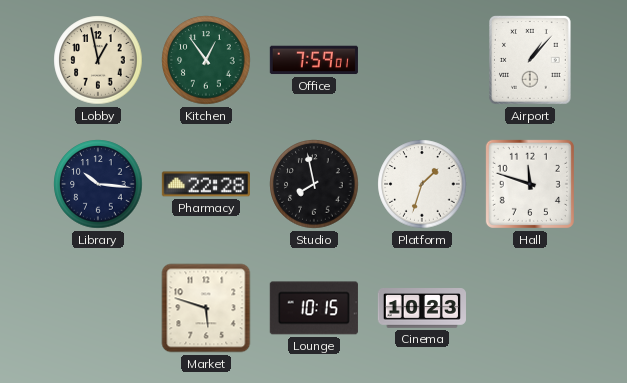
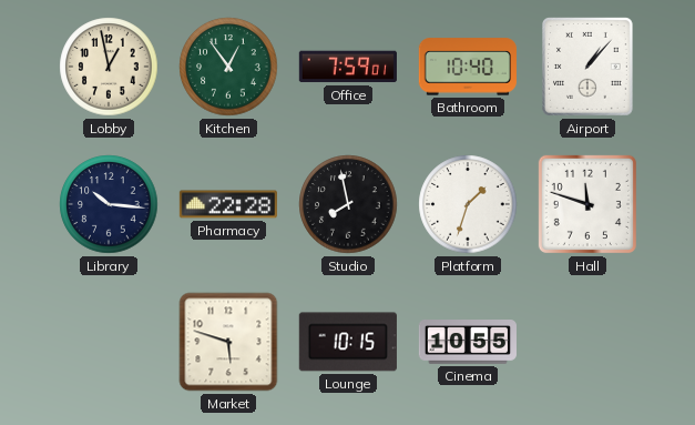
Bathroom: none -> 10:40 (468, 67)
Cinema: 10:23 -> 10:55 (467, 342)
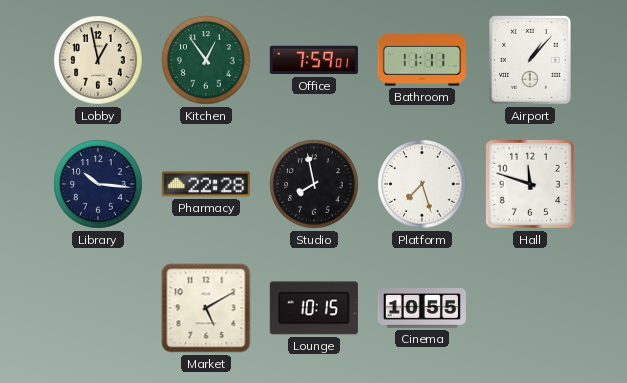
Bathroom: 10:40 -> 11:11 (422, 60)
Platform: 1:33 -> 7:27 (422, 184)
Market: 5:48 -> 5:10 (206, 308)
